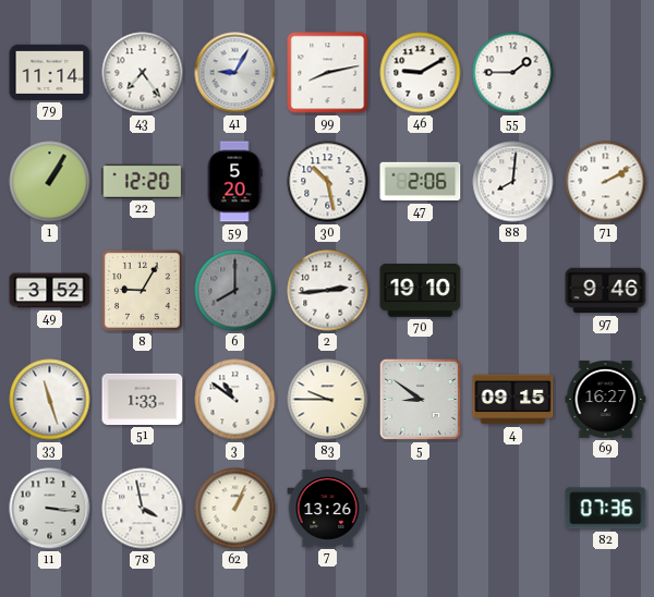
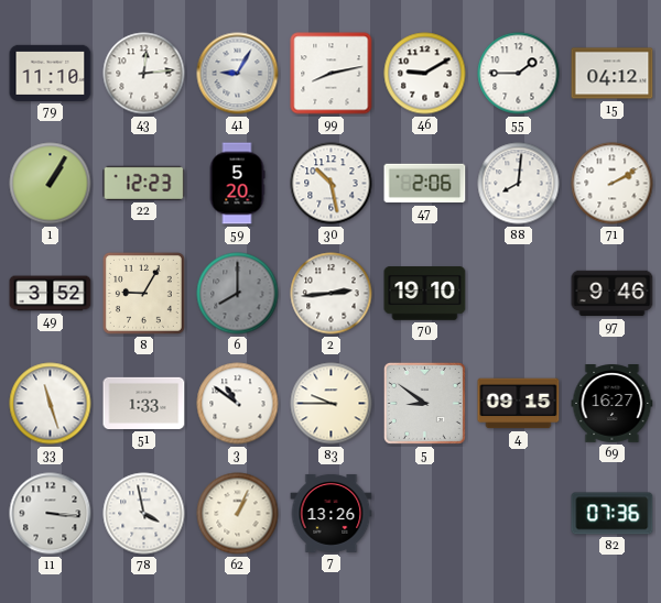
79: 11:14 -> 11:10 (51, 73)
43: 7:24 -> 12:14 (144, 74)
15: none -> 04:12 (613, 74)
22: 12:20 -> 12:23 (144, 183)
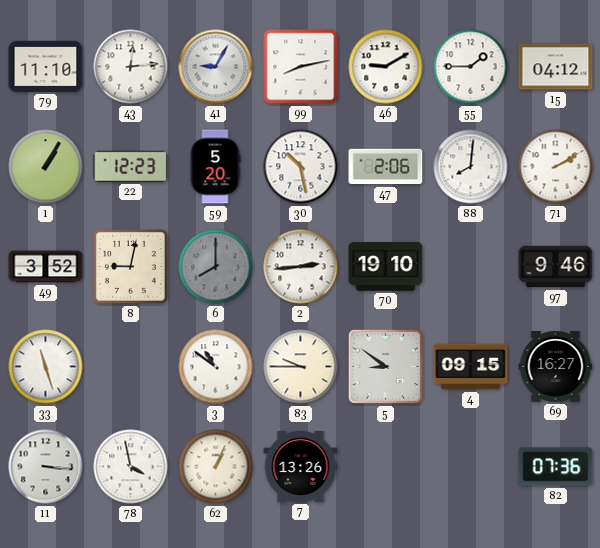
8: 9:05 -> 9:02 (130, 266)
51: 1:33 -> none (144, 403)
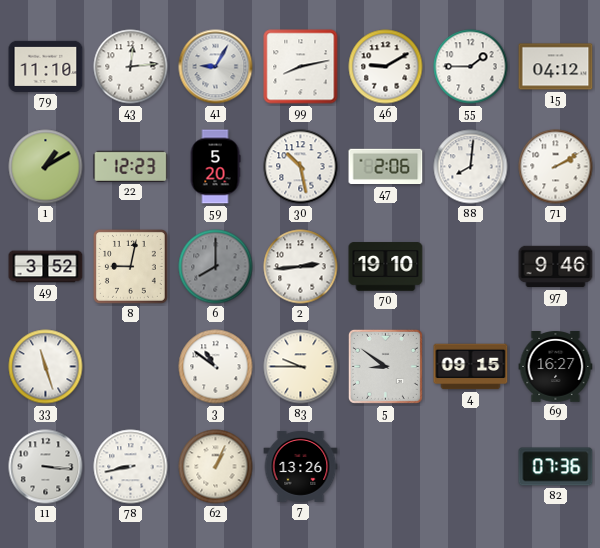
1: 1:05 -> 1:10 (46, 167)
78: 3:58 -> 8:43 (131, 467)
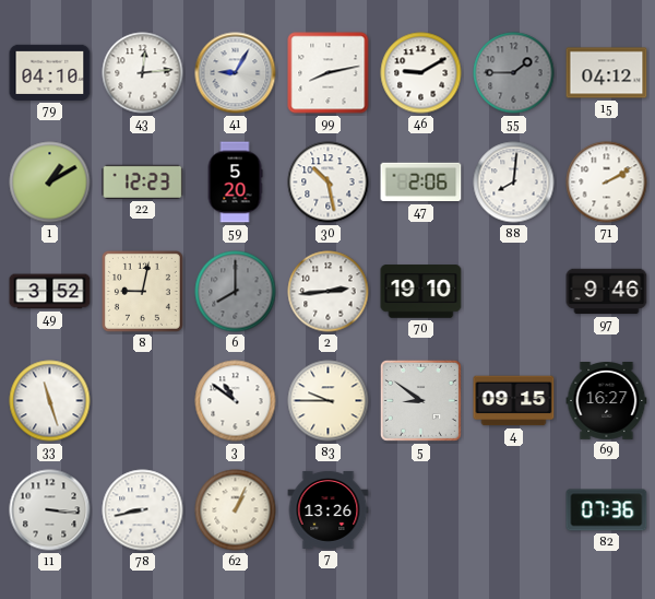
79: 11:10 -> 04:10 (50, 72)
55 dial: white -> grey (514, 73)
